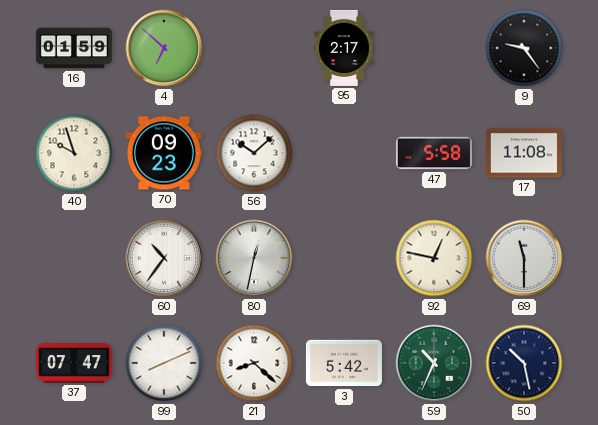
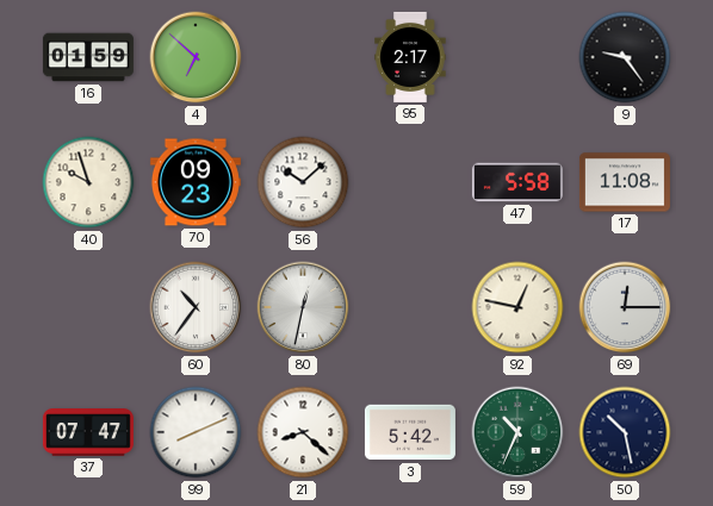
69: 11:30 -> 12:15 (625, 307)
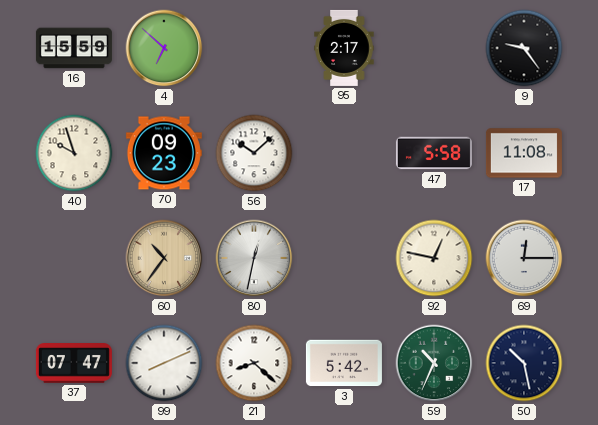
16: 01:59 -> 15:59 (74, 48)
60 dial: white -> champagne (164, 258)
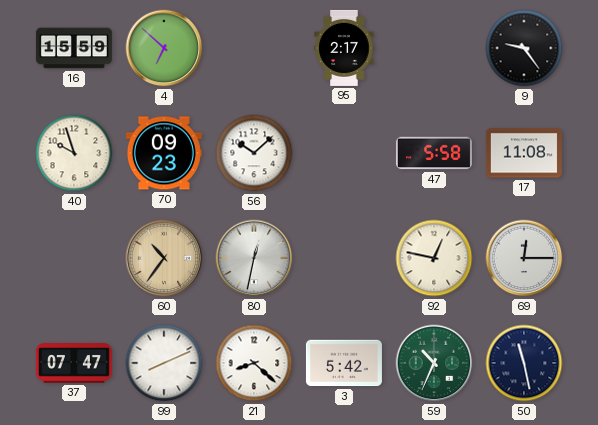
50: 10:28 -> 11:28 (524, 363)
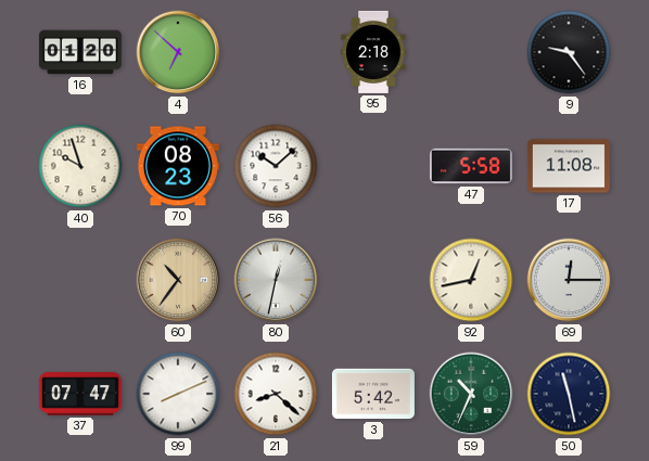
16: 15:59 -> 01:20 (80, 52)
95: 2:17 -> 2:18 (373, 52)
70: 09:23 -> 08:23 (178, 166)
92: 12:47 -> 12:43 (471, 280)
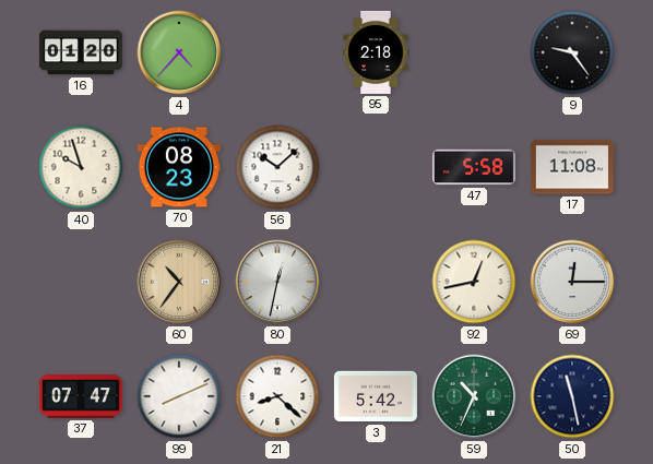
4: 6:52 -> 4:37 (179, 52)
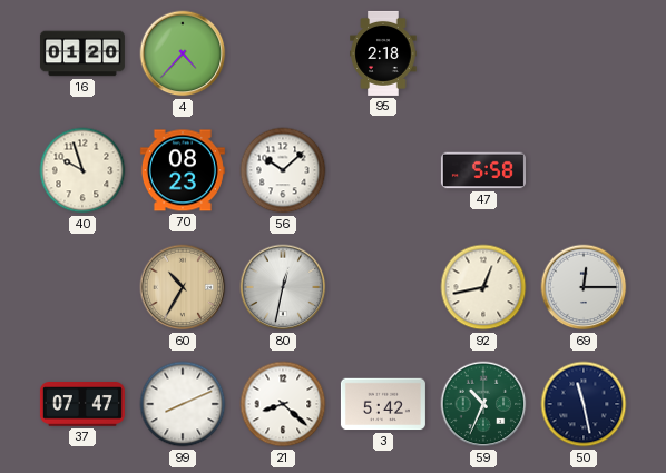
9: 9:24 -> none (572, 52)
17: 11:08 -> none (572, 167)
60: 10:36 -> 10:35 (183, 287)
